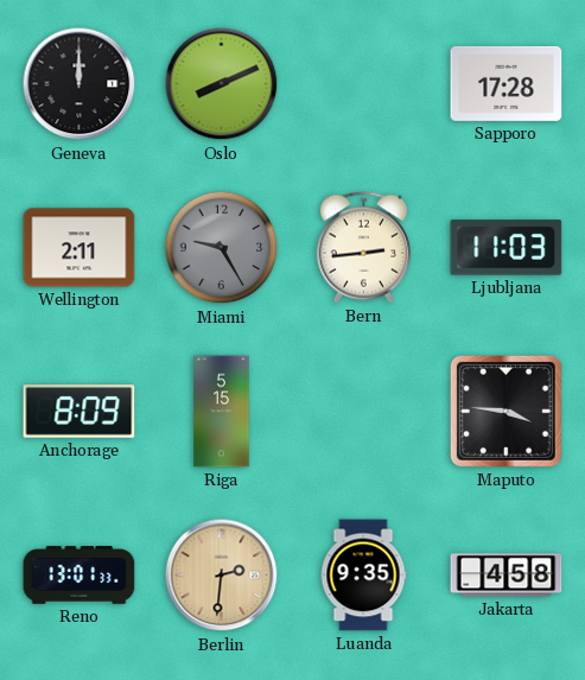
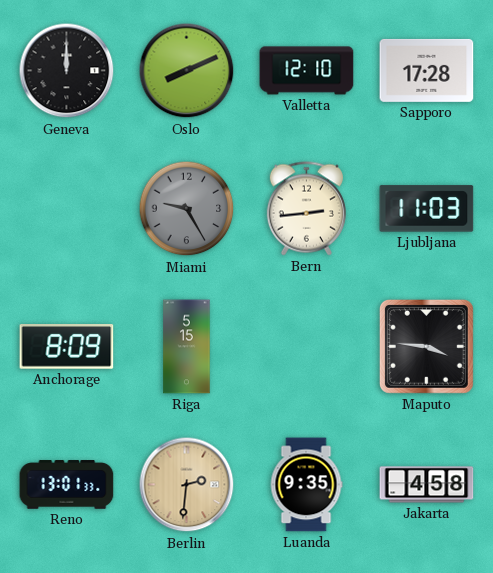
Valletta: none -> 12:10 (307, 71)
Wellington: 2:11 -> none (80, 248)
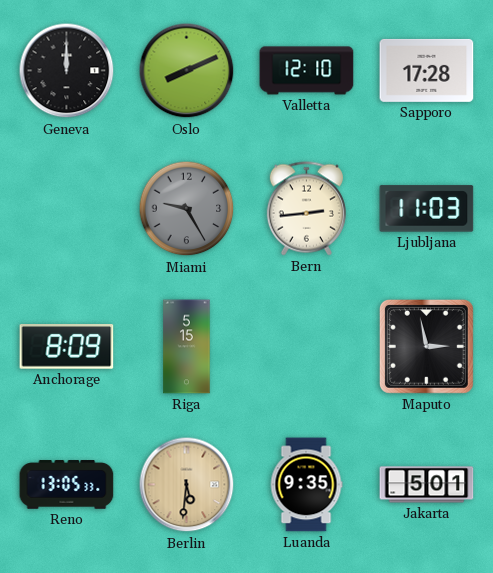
Maputo: 3:46 -> 2:58 (426, 346)
Reno: 13:01 -> 13:05 (67, 485)
Berlin: 2:31 -> 5:31 (187, 485)
Jakarta: 4:58 -> 5:01 (427, 485)
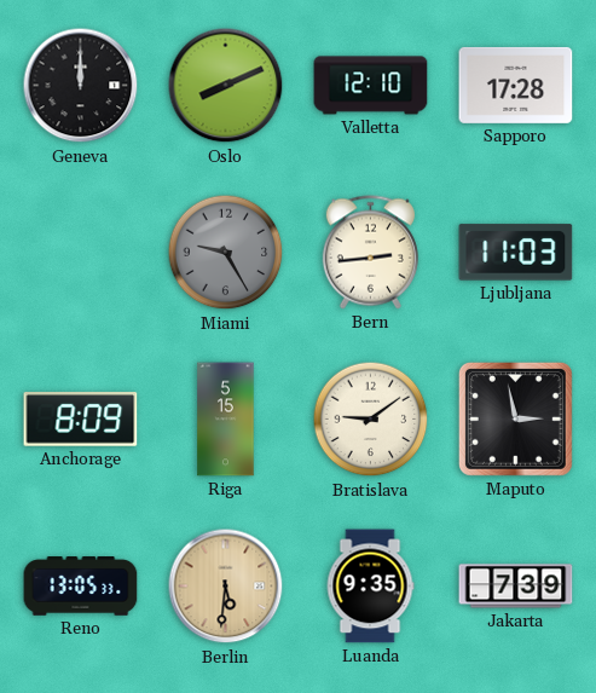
Bratislava: none -> 9:09 (371, 420)
Jakarta: 5:01 -> 7:39 (516, 587)
